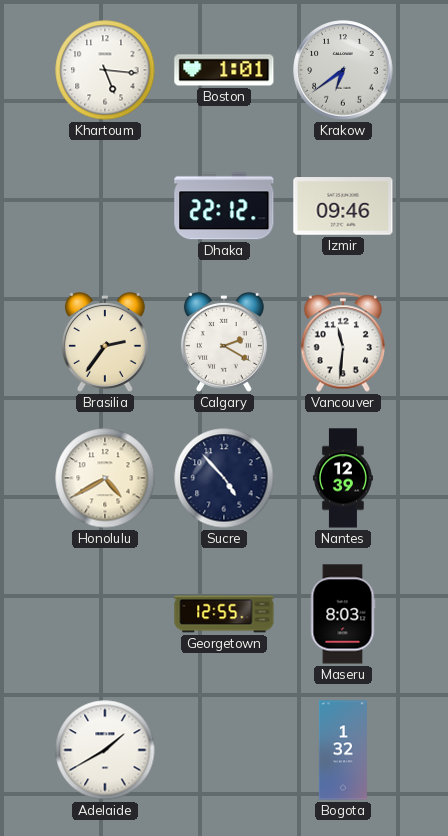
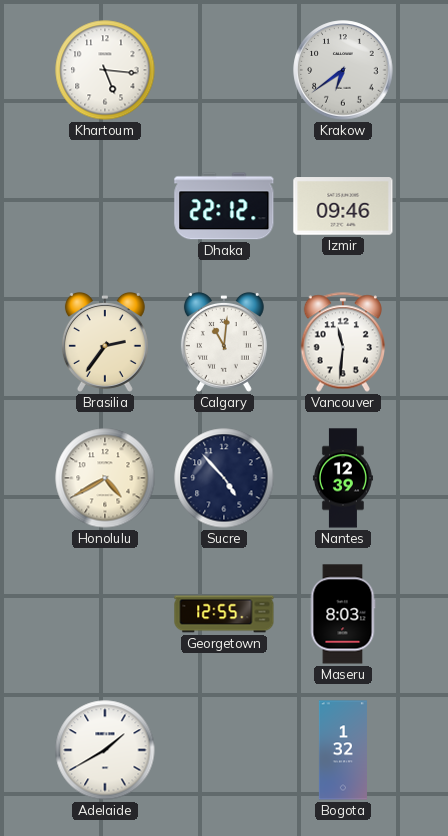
Boston: 1:01 -> none (224, 70)
Calgary: 2:20 -> 11:01 (224, 342)
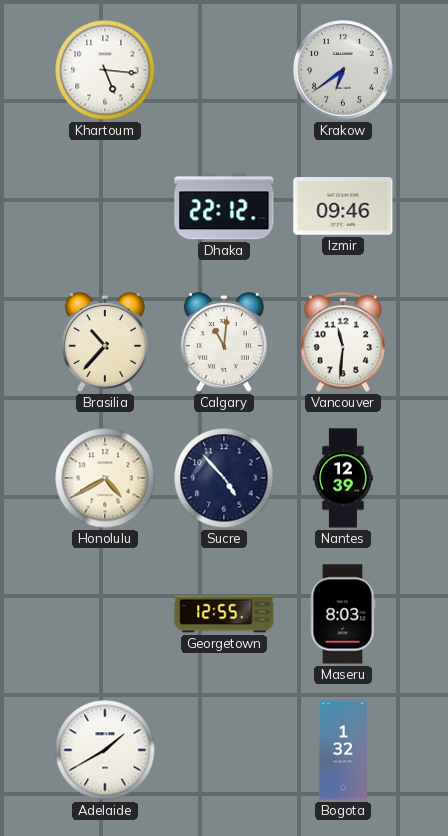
Brasilia: 2:36 -> 10:37 (105, 342)
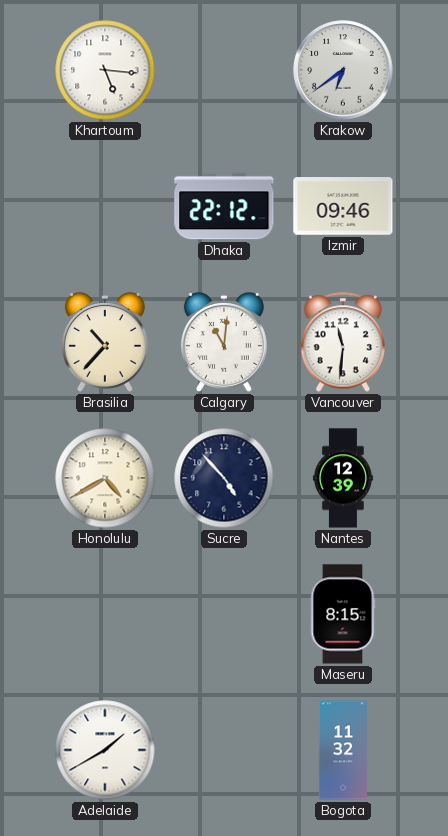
Georgetown: 12:55 -> none (224, 614)
Maseru: 8:03 -> 8:15 (343, 614)
Bogota: 1:32 -> 11:32 (343, 750)
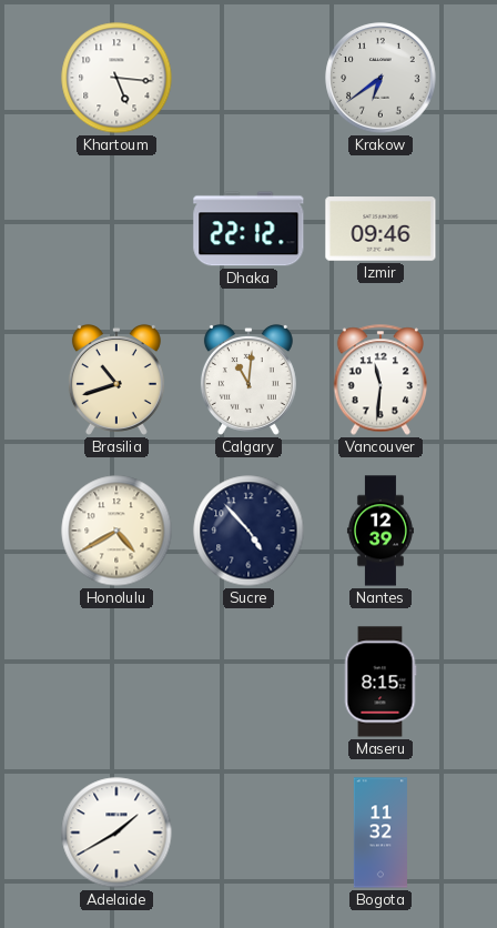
Brasilia: 10:37 -> 10:42 (116, 380)
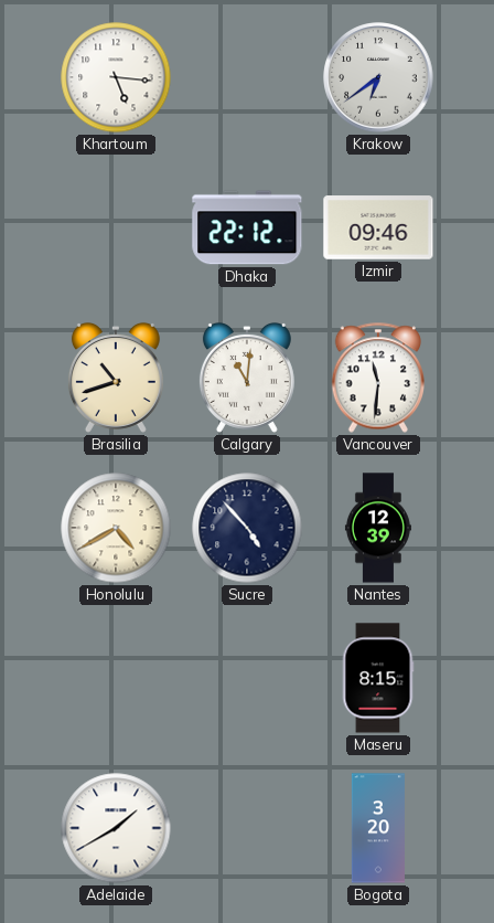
Bogota: 11:32 -> 3:20 (378, 828)
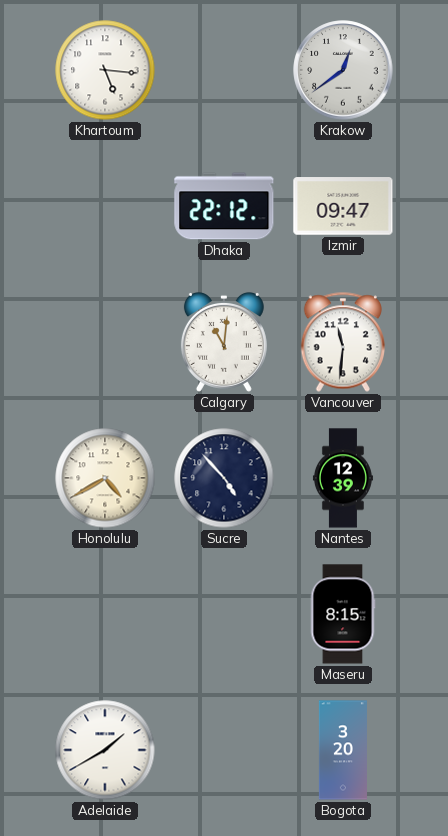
Krakow: 6:39 -> 12:39 (343, 70)
Izmir: 09:46 -> 09:47 (343, 206)
Brasilia: 10:42 -> none (116, 378)
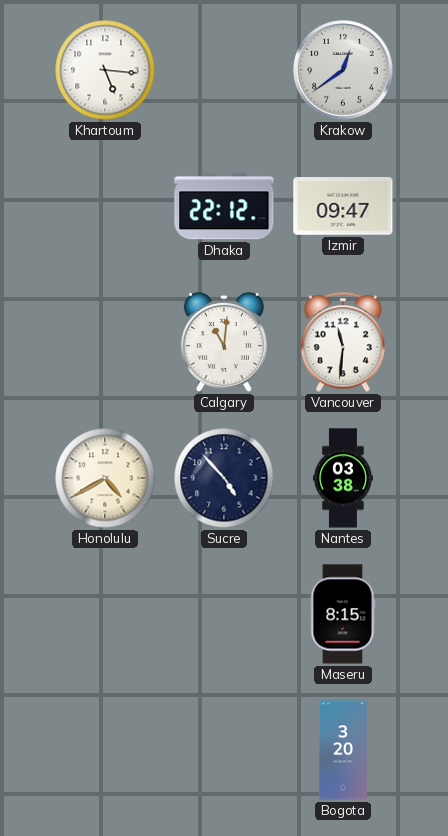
Nantes: 12:39 -> 03:38 (343, 478)
Adelaide: 1:40 -> none (105, 750)
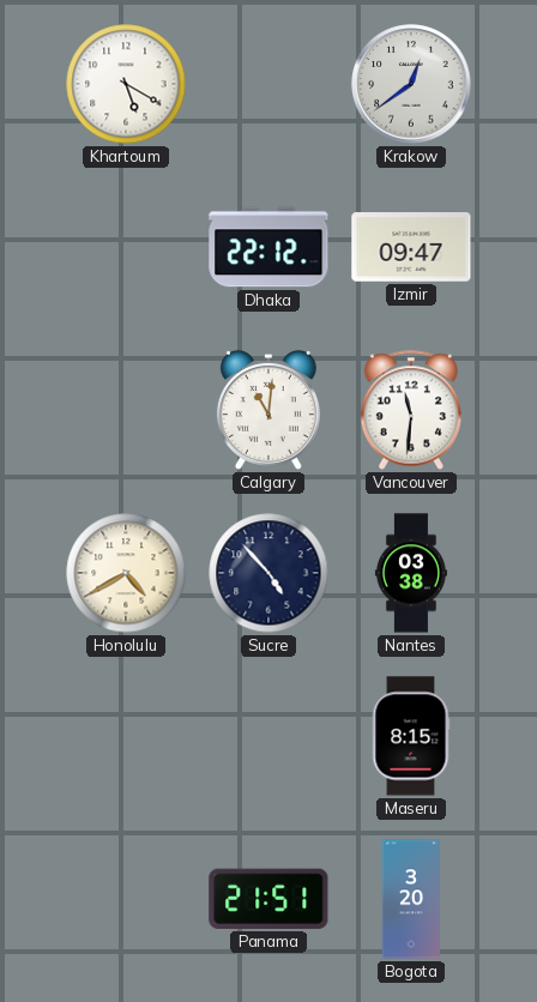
Khartoum: 5:16 -> 5:20 (126, 84)
Panama: none -> 21:51 (268, 899)
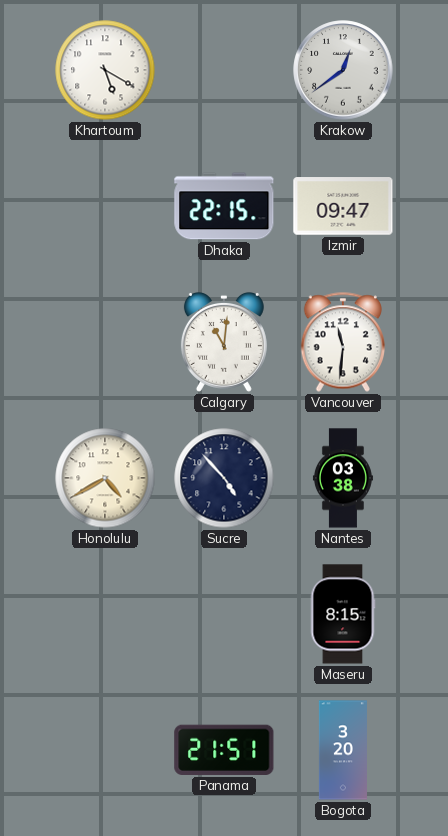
Dhaka: 22:12 -> 22:15 (224, 206)
